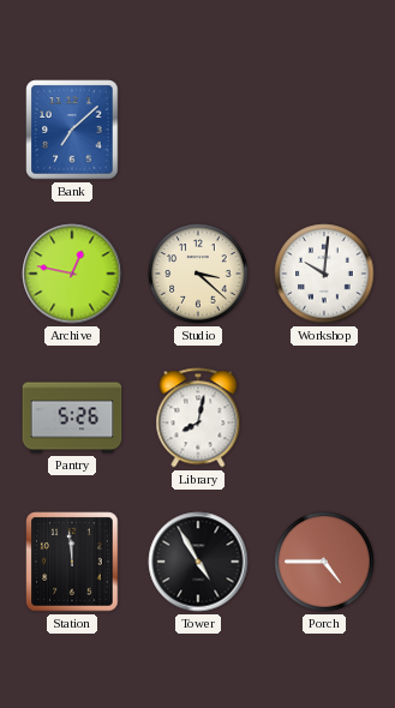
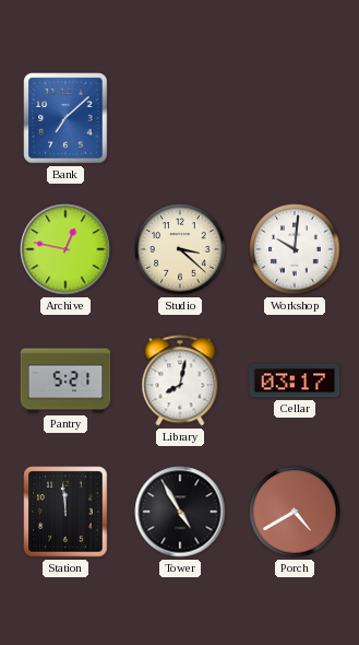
Pantry: 5:26 -> 5:21 (65, 380)
Cellar: none -> 03:17 (295, 380)
Porch: 4:45 -> 4:40 (295, 512)
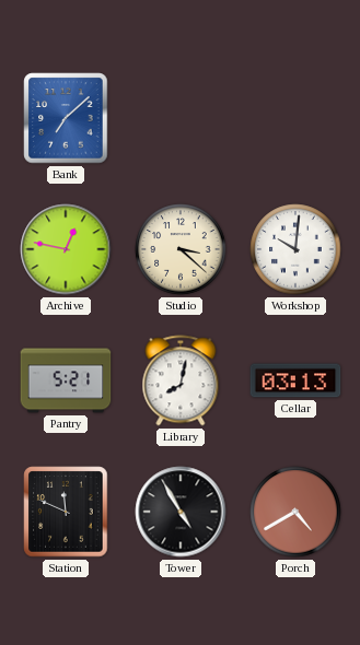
Cellar: 03:17 -> 03:13 (295, 380)
Station: 11:59 -> 11:49 (66, 512)
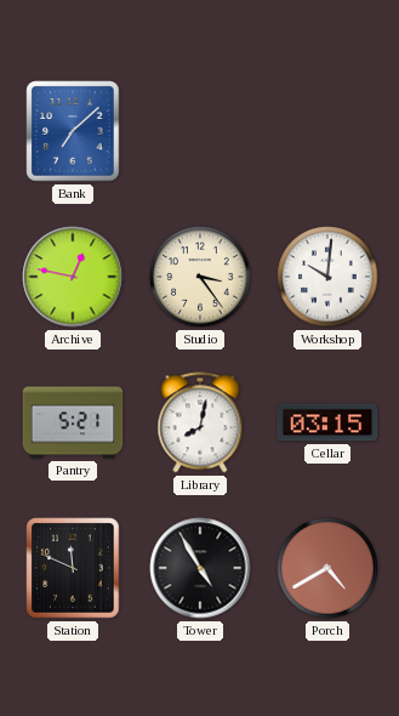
Studio: 3:22 -> 3:24 (200, 277)
Cellar: 03:13 -> 03:15 (327, 422)
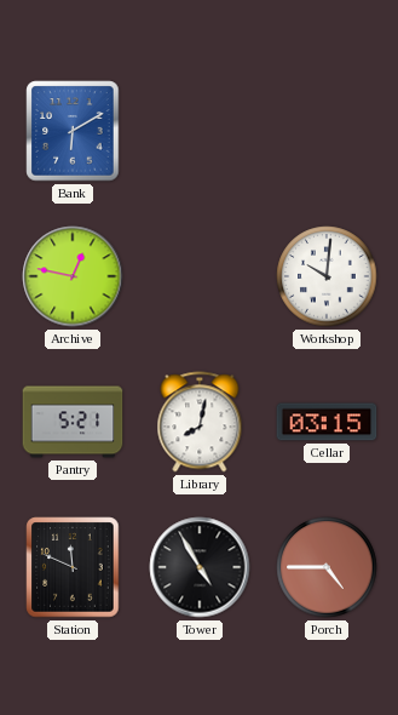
Bank: 7:08 -> 6:10 (73, 131)
Studio: 3:24 -> none (200, 277)
Porch: 4:40 -> 4:45 (327, 567)
